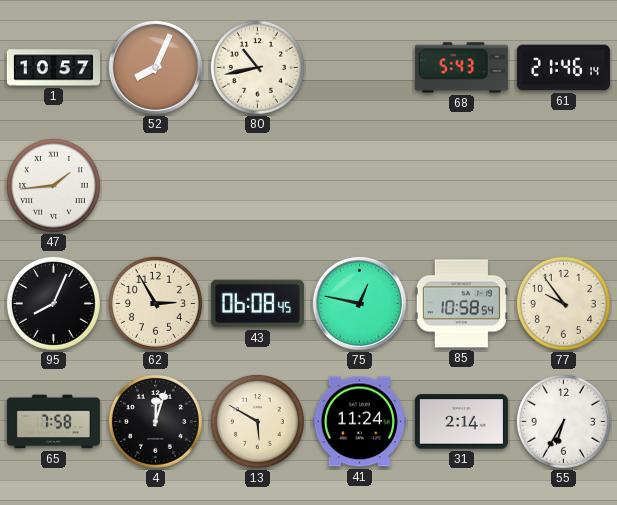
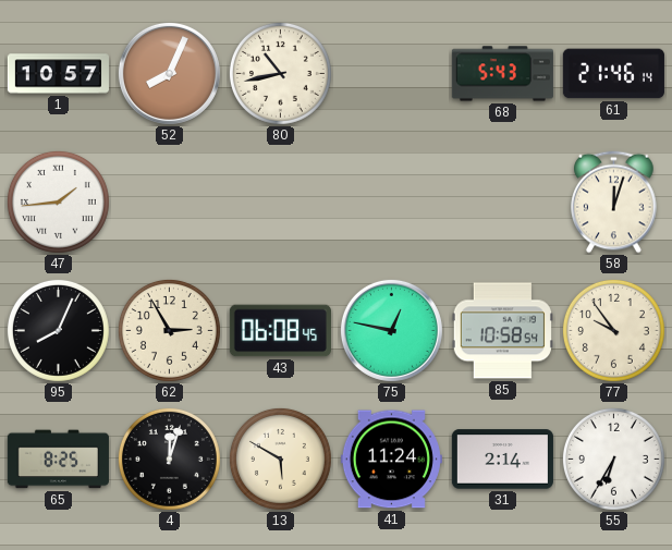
58: none -> 12:03 (614, 203)
65: 7:58 -> 8:25 (58, 460)
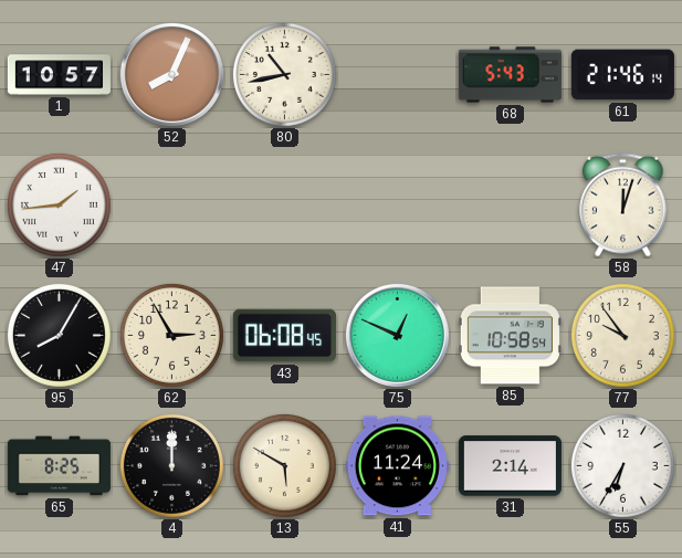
95: 8:04 -> 8:05 (59, 335)
75: 12:47 -> 12:49 (397, 335)
4: 12:03 -> 12:00 (171, 465)
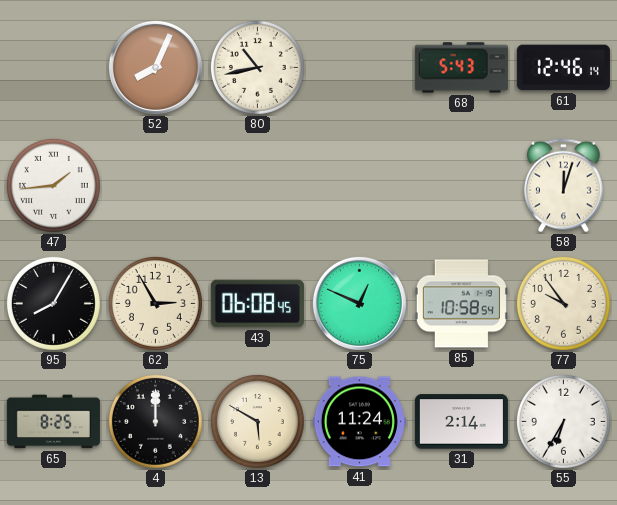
1: 10:57 -> none (59, 75)
61: 21:46 -> 12:46 (563, 68)
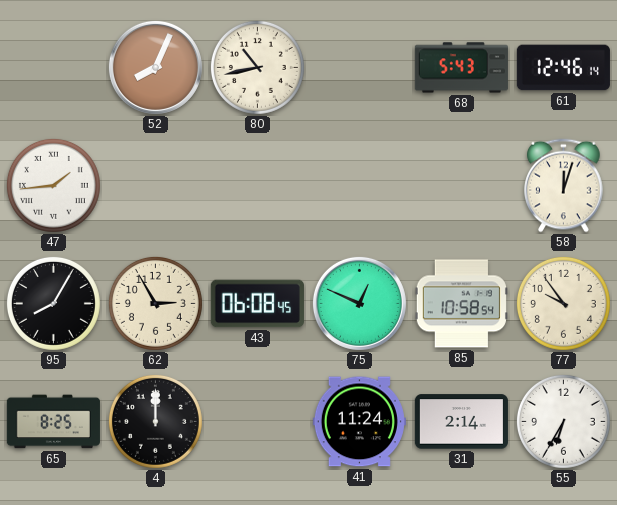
13: 5:50 -> none (257, 421)
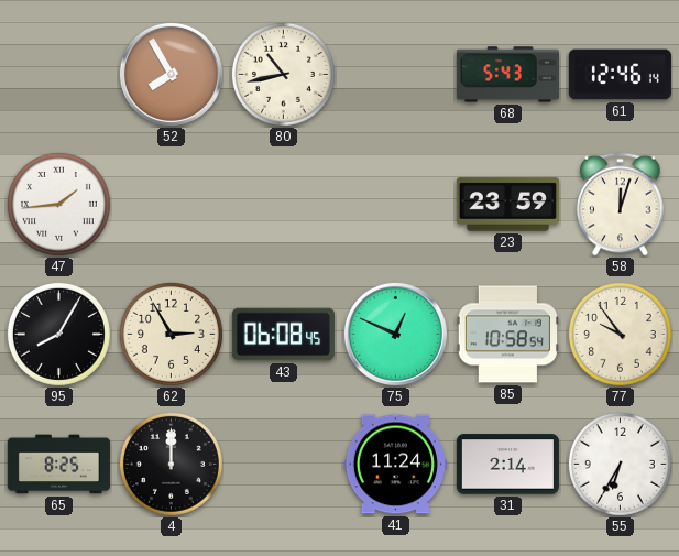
52: 8:04 -> 7:55 (171, 74)
23: none -> 23:59 (507, 205)
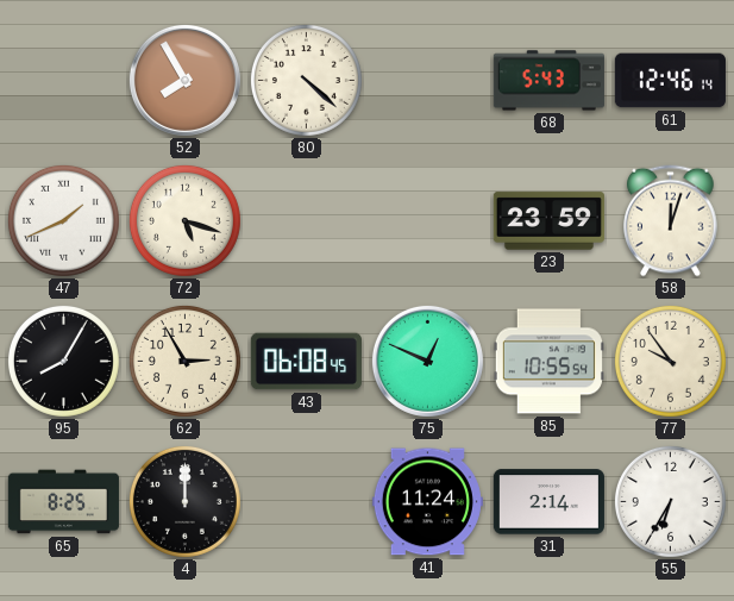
80: 10:43 -> 4:22 (306, 80)
47: 1:44 -> 1:41 (63, 220)
72: none -> 5:18 (184, 220)
85: 10:58 -> 10:55 (548, 362)
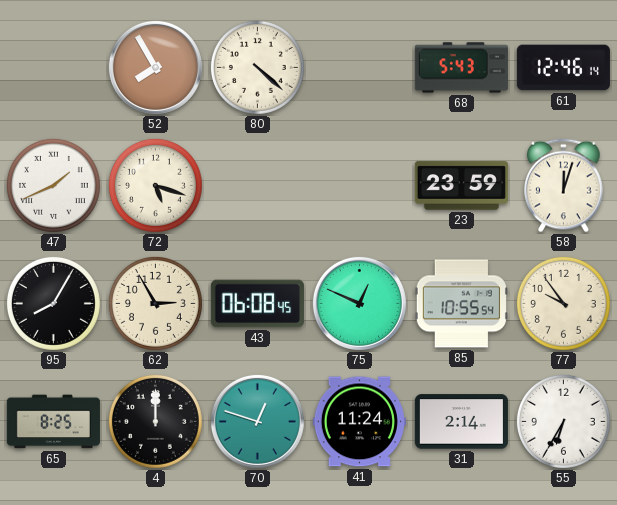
70: none -> 12:48 (257, 421)
